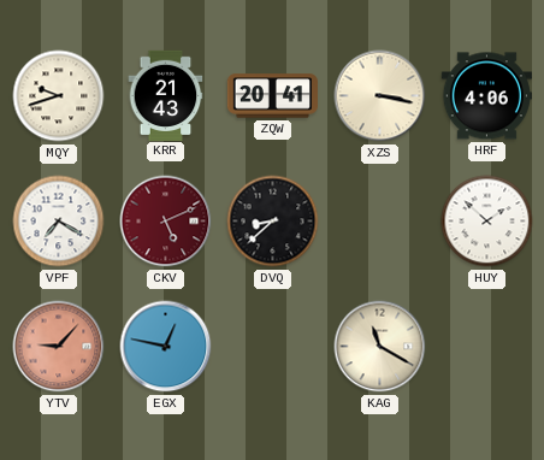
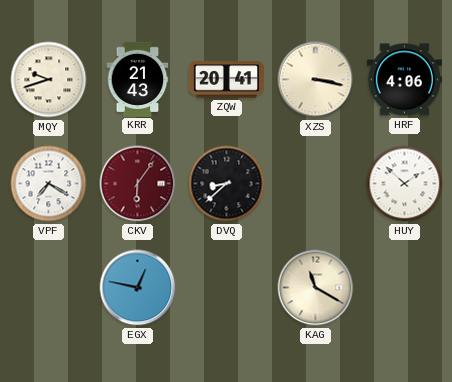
CKV: 5:11 -> 6:06 (138, 184)
YTV: 9:07 -> none (59, 347)
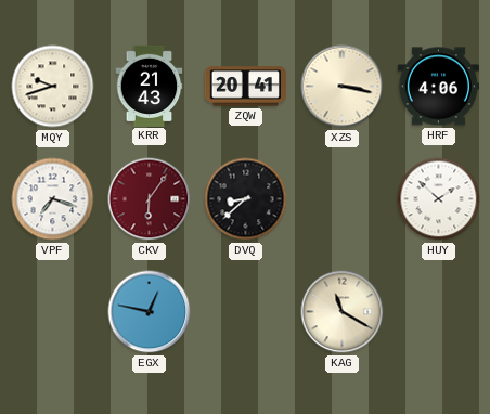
VPF: 7:20 -> 7:18 (53, 199)
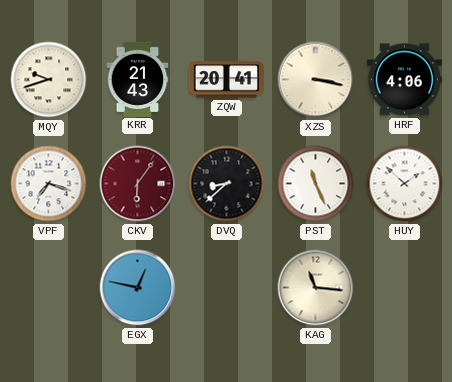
PST: none -> 11:26 (316, 184)
KAG: 11:20 -> 11:16 (316, 288)
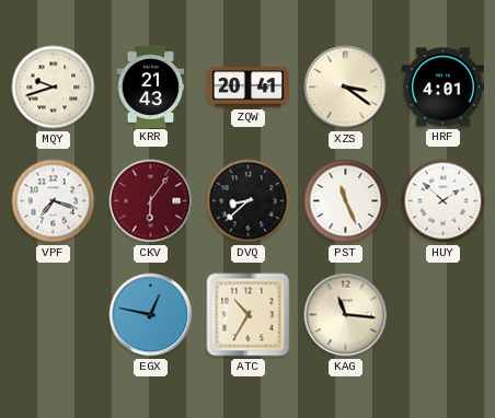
XZS: 3:17 -> 3:21 (346, 88)
HRF: 4:06 -> 4:01 (442, 88)
ATC: none -> 10:35 (249, 315)
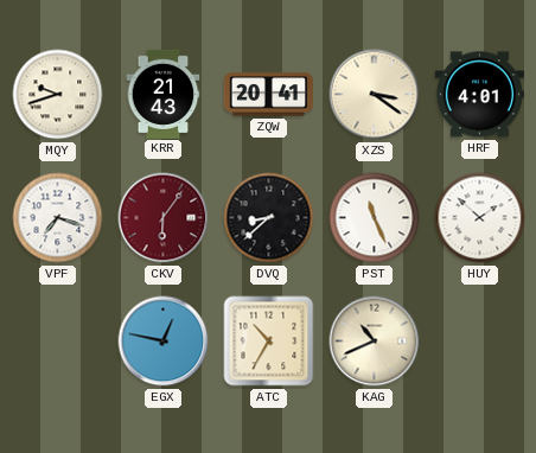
KAG: 11:16 -> 10:41 (375, 342)
